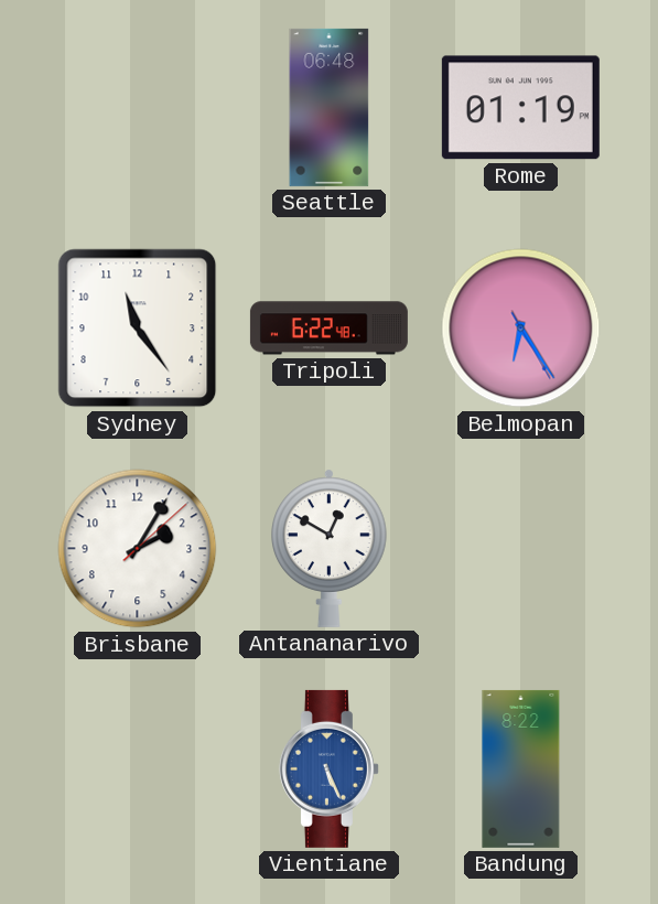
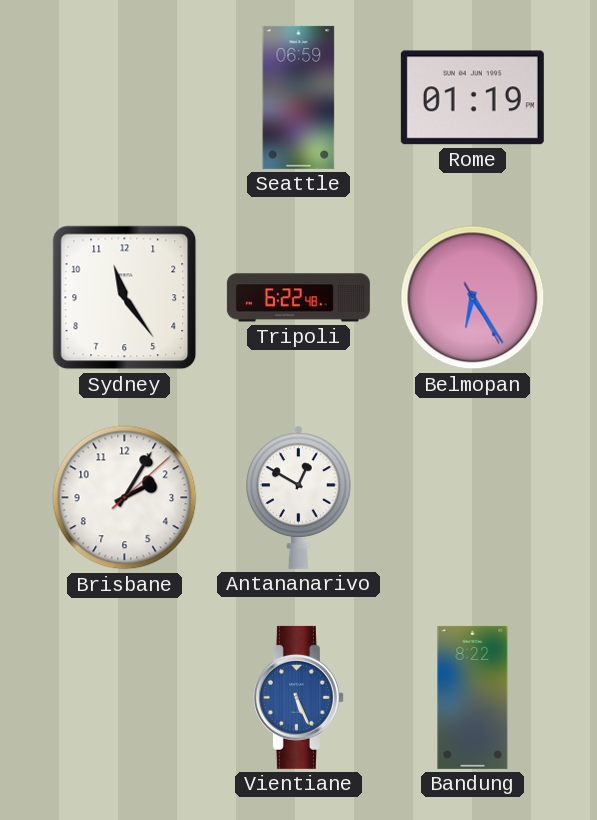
Seattle: 06:48 -> 06:59 (299, 97)
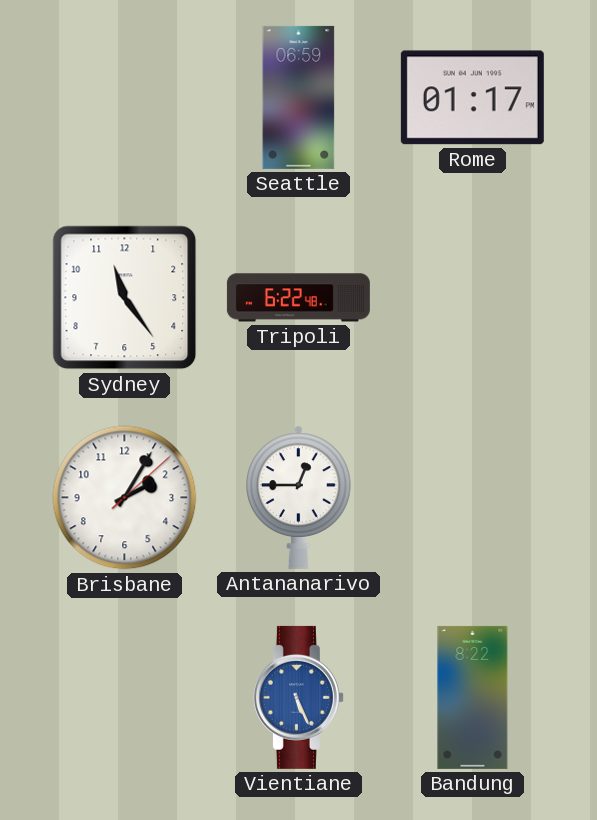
Rome: 01:19 -> 01:17 (472, 98)
Belmopan: 6:24 -> none (473, 298)
Antananarivo: 12:50 -> 12:45 (299, 497)
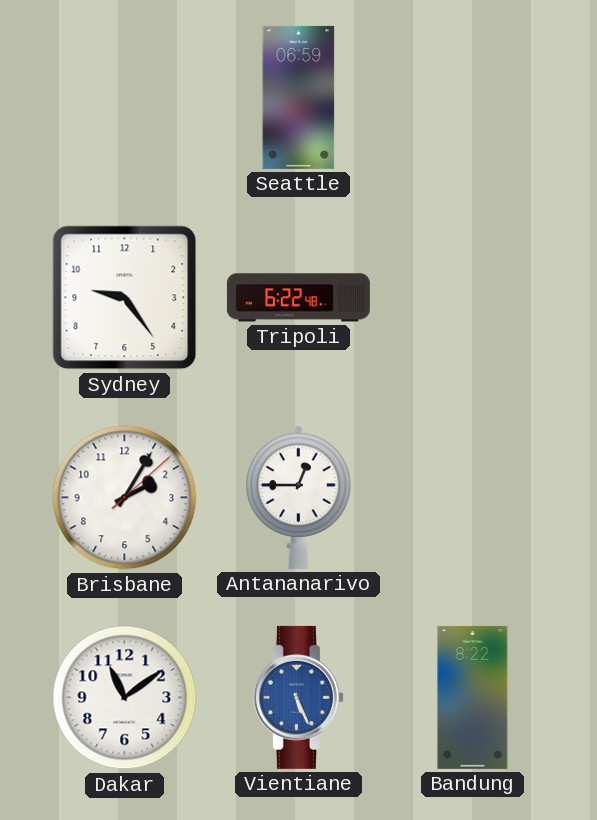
Rome: 01:17 -> none (472, 98)
Sydney: 11:24 -> 9:24 (125, 298)
Dakar: none -> 11:09 (125, 698)
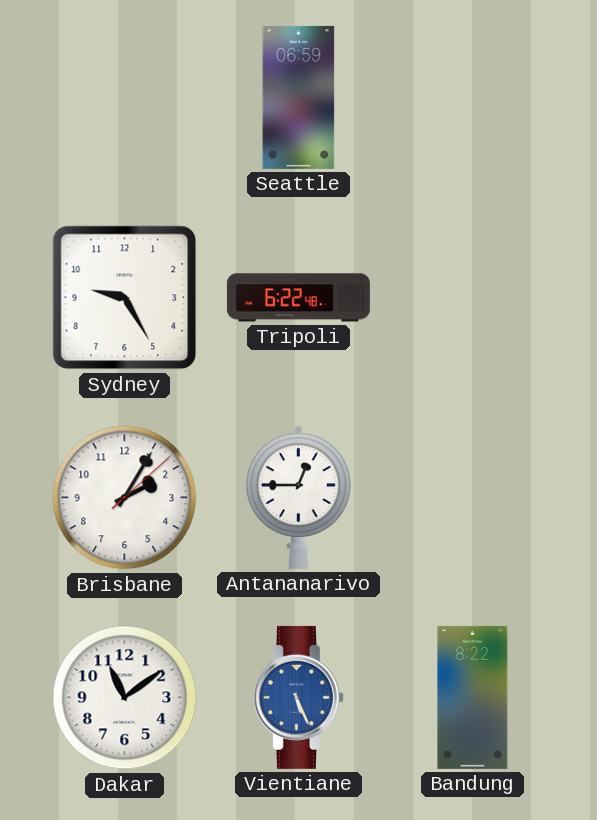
Sydney: 9:24 -> 9:25 (125, 298)
